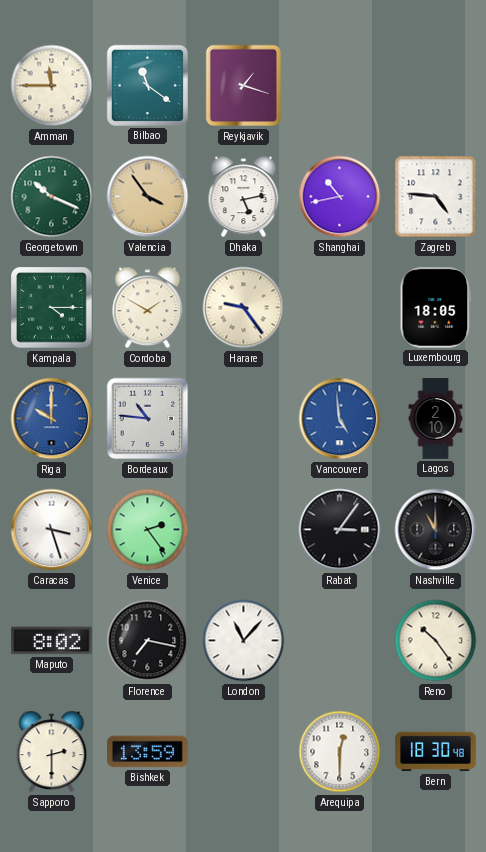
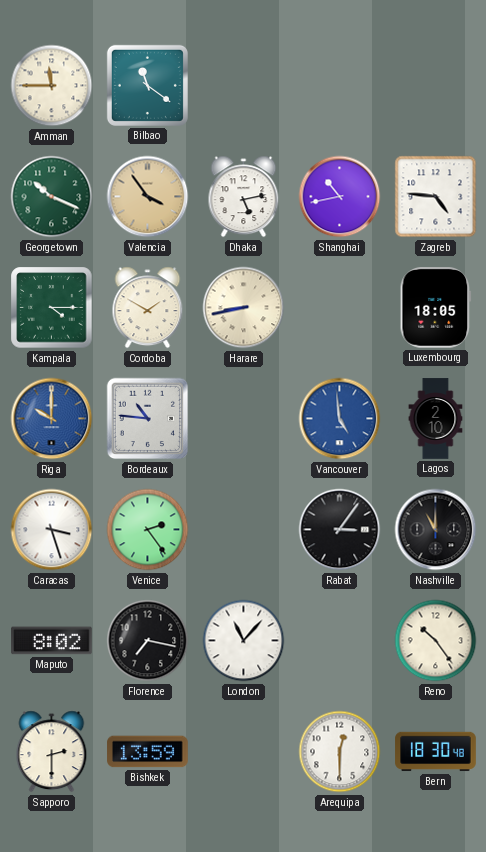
Reykjavik: 1:18 -> none (244, 86)
Harare: 9:24 -> 8:43 (244, 308)
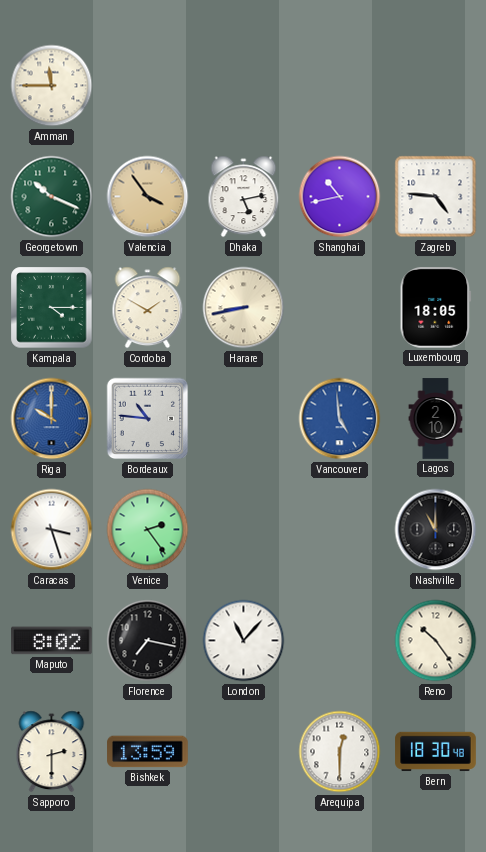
Bilbao: 11:21 -> none (147, 85)
Rabat: 3:06 -> none (340, 530)
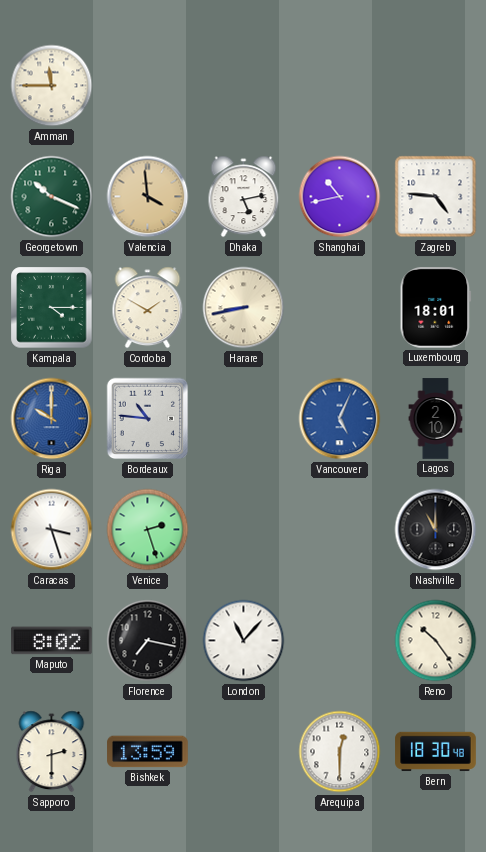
Valencia: 3:54 -> 3:59 (148, 197)
Luxembourg: 18:05 -> 18:01 (436, 308)
Vancouver: 4:59 -> 5:04 (340, 419)
Venice: 2:24 -> 2:27 (148, 530)
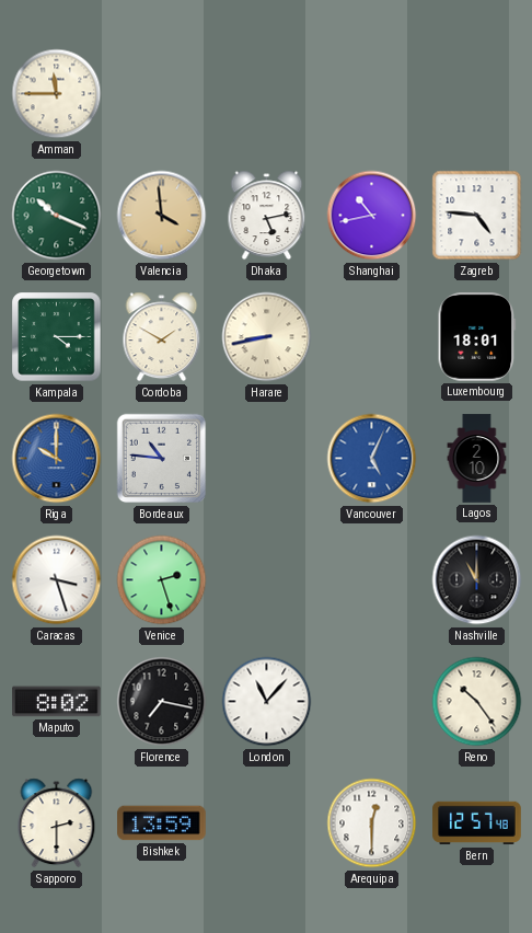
Bern: 18:30 -> 12:57 (477, 823)
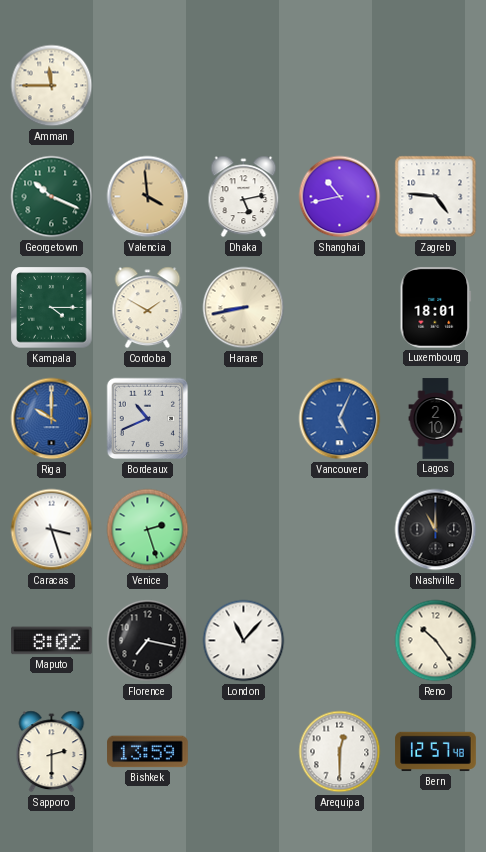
Bordeaux: 10:46 -> 10:41 (148, 419)
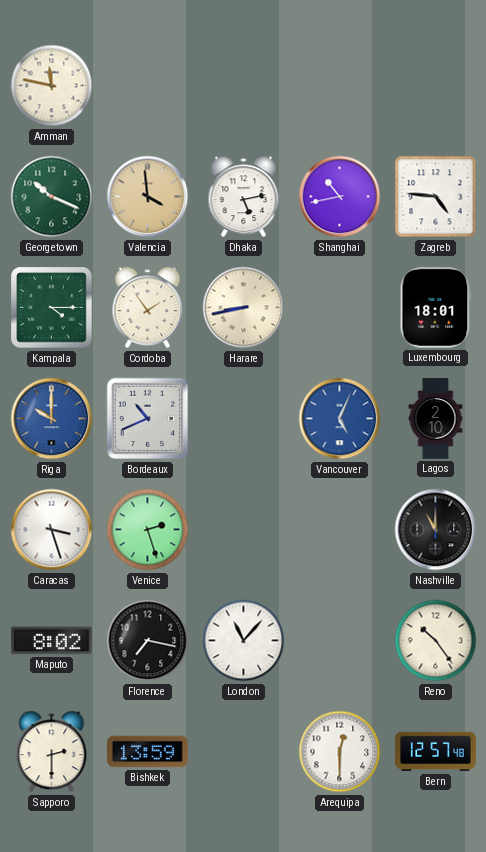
Amman: 11:45 -> 11:47 (52, 86)
Cordoba: 1:50 -> 1:54 (148, 308)
